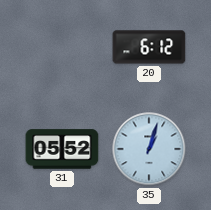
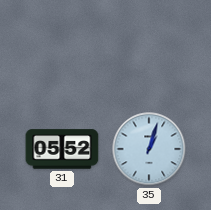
20: 6:12 -> none (149, 47)
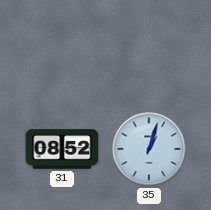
31: 05:52 -> 08:52 (62, 149)
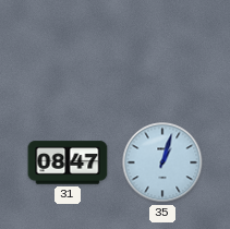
31: 08:52 -> 08:47 (68, 162)
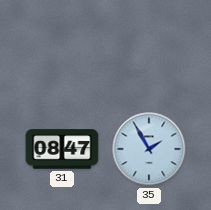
35: 1:03 -> 1:55 (149, 149)
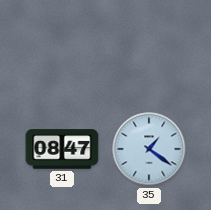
35: 1:55 -> 1:21 (149, 149)
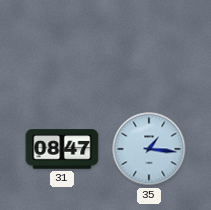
35: 1:21 -> 1:16 (149, 149)
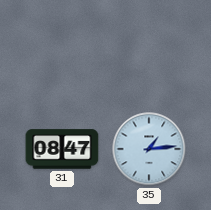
35: 1:16 -> 1:14 (149, 149)
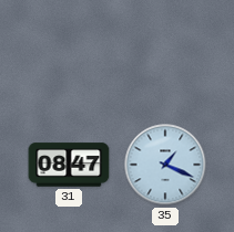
35: 1:14 -> 1:19 (165, 165)
